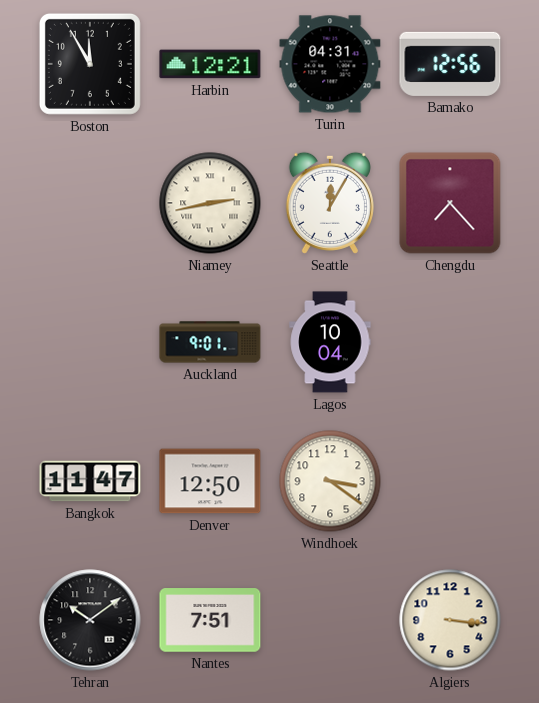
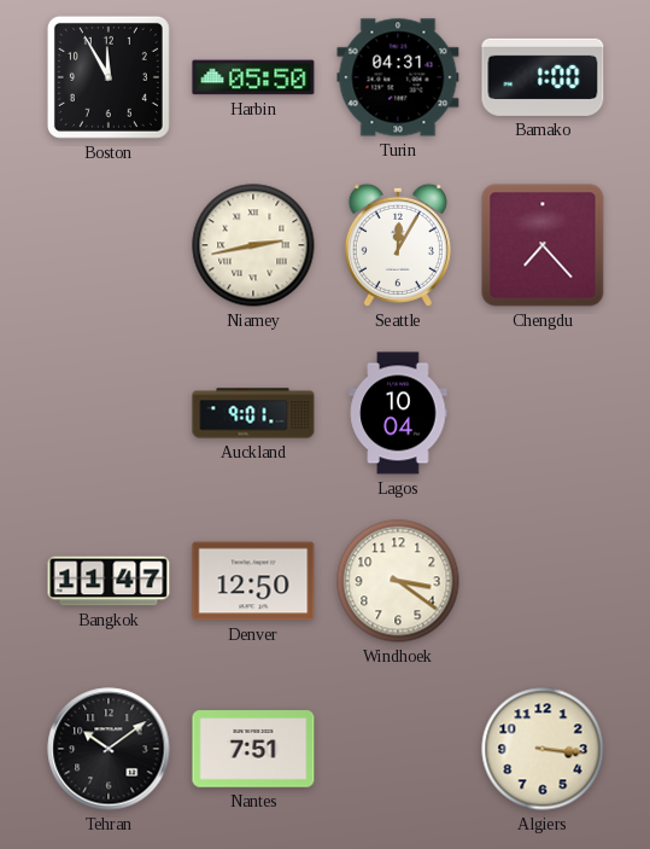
Harbin: 12:21 -> 05:50 (253, 77)
Bamako: 12:56 -> 1:00 (543, 77)
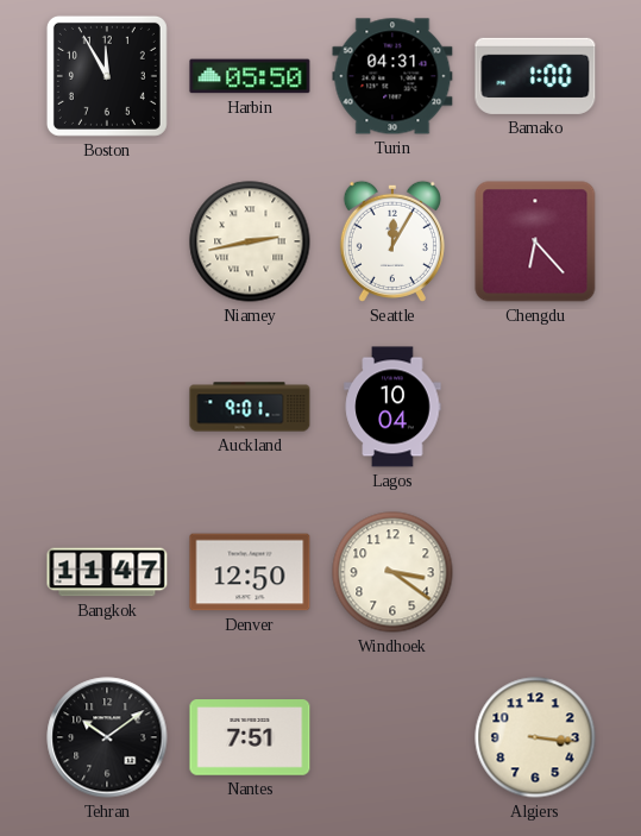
Chengdu: 7:23 -> 6:23 (535, 241)
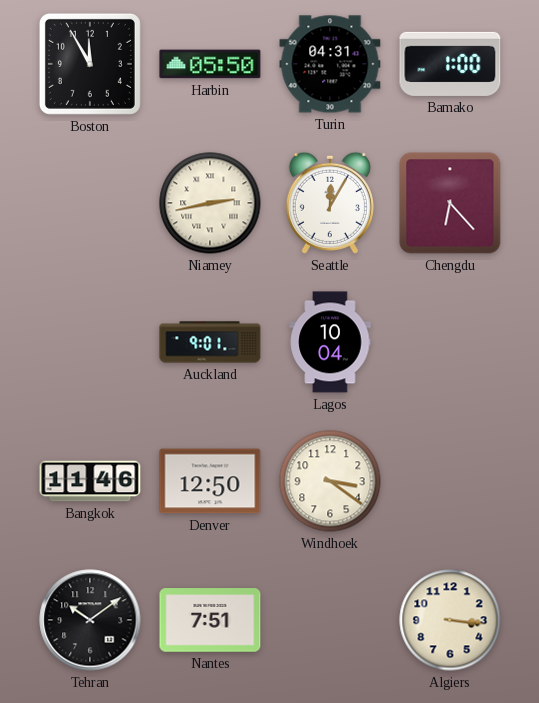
Bangkok: 11:47 -> 11:46 (90, 481)
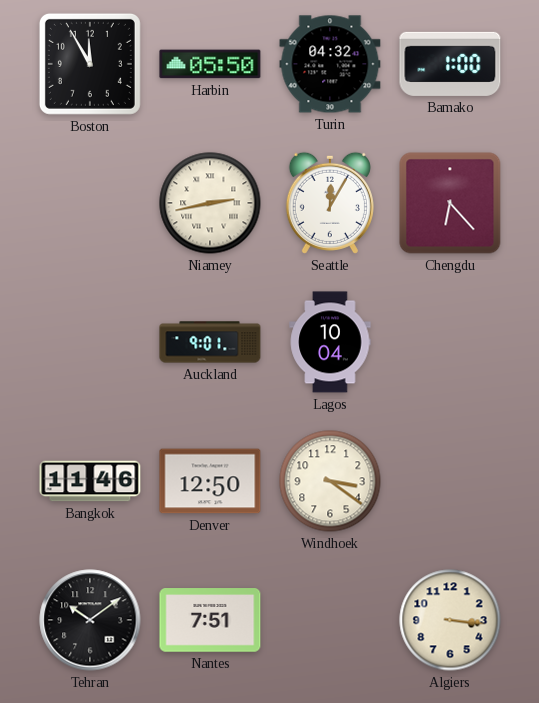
Turin: 04:31 -> 04:32 (330, 64)
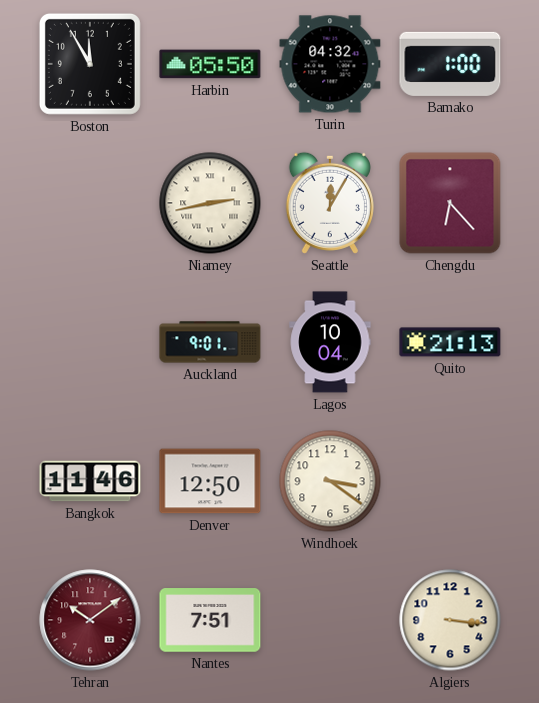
Quito: none -> 21:13 (450, 342)
Tehran dial: black -> burgundy (90, 620)
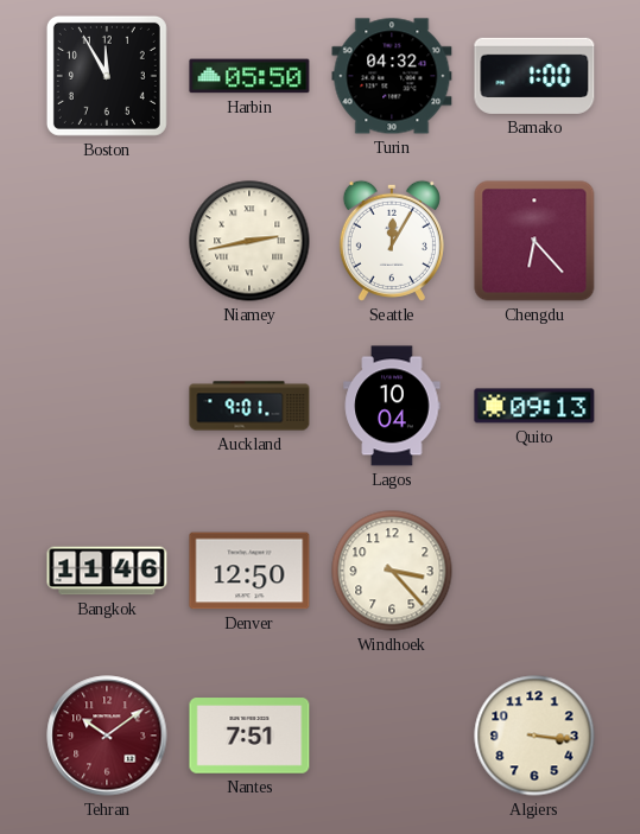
Quito: 21:13 -> 09:13 (534, 406)
Windhoek: 3:21 -> 3:23 (392, 571)
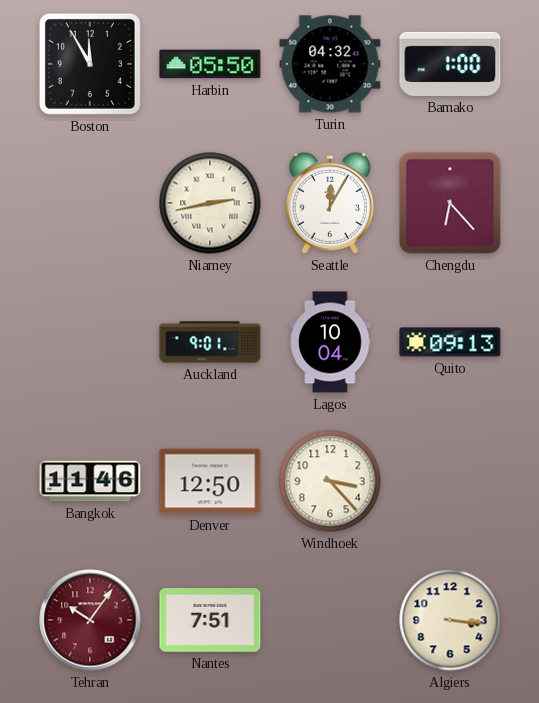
Tehran: 10:09 -> 10:06 (90, 620)
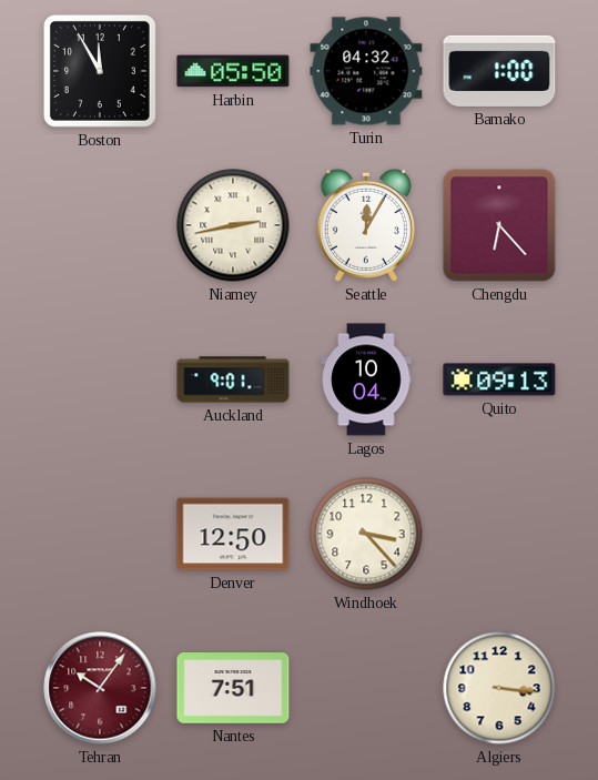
Bangkok: 11:46 -> none (90, 481)
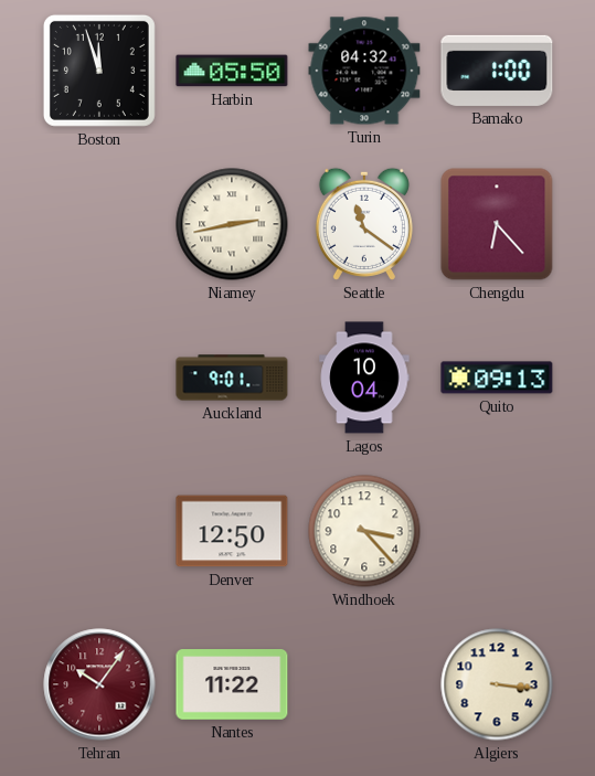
Boston: 11:55 -> 11:57 (99, 71)
Seattle: 12:05 -> 11:21 (364, 224)
Nantes: 7:51 -> 11:22 (232, 684)
